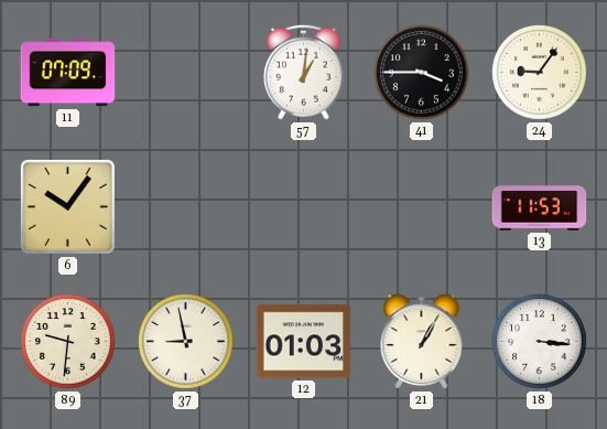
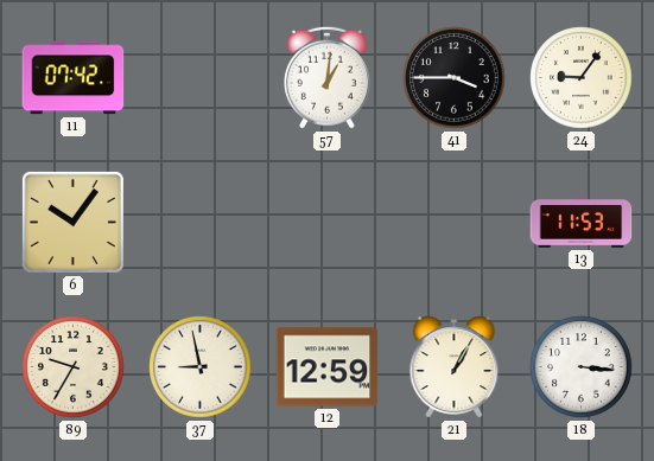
11: 07:09 -> 07:42 (74, 78)
89: 9:31 -> 9:35 (74, 367)
12: 01:03 -> 12:59 (328, 367)
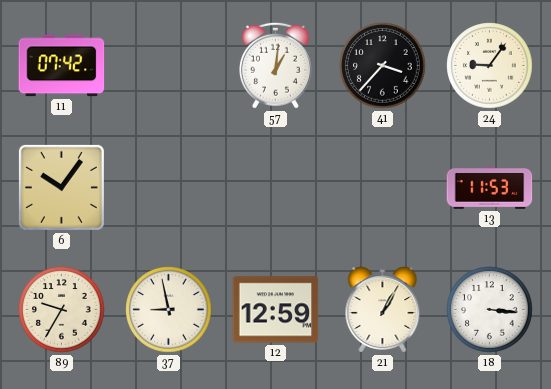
41: 3:45 -> 3:37 (383, 66)
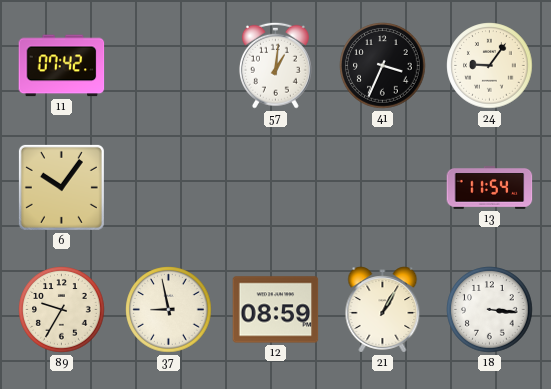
41: 3:37 -> 3:34 (383, 66)
13: 11:53 -> 11:54 (490, 188)
12: 12:59 -> 08:59 (276, 310)
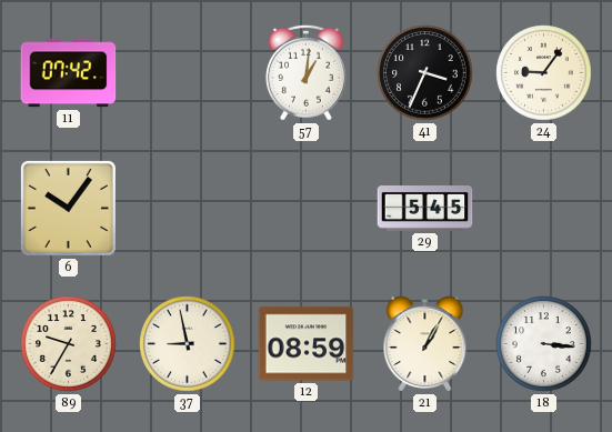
29: none -> 5:45 (425, 209)
13: 11:54 -> none (490, 188)
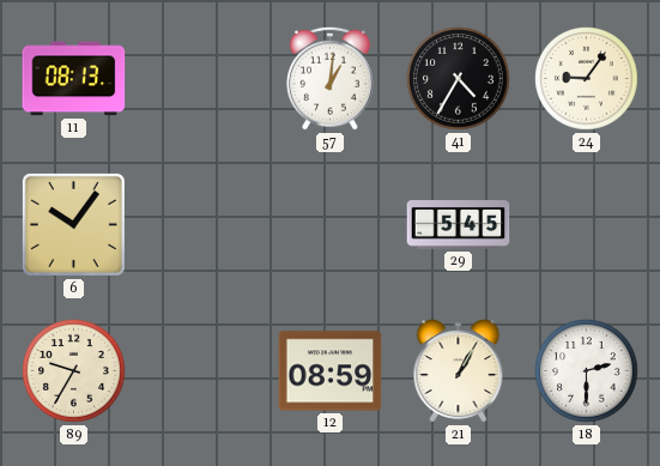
11: 07:42 -> 08:13 (74, 79)
41: 3:34 -> 4:35 (459, 79)
37: 8:58 -> none (188, 344)
18: 3:16 -> 2:30 (587, 371)
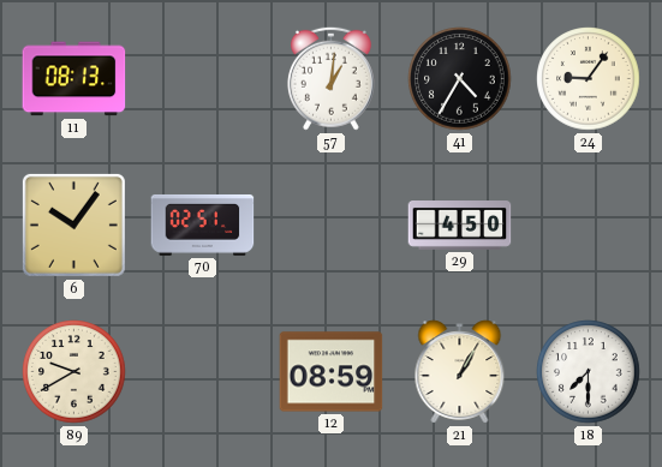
70: none -> 02:51 (203, 226)
29: 5:45 -> 4:50 (460, 226)
89: 9:35 -> 9:40 (74, 372)
18: 2:30 -> 7:30 (589, 372)
